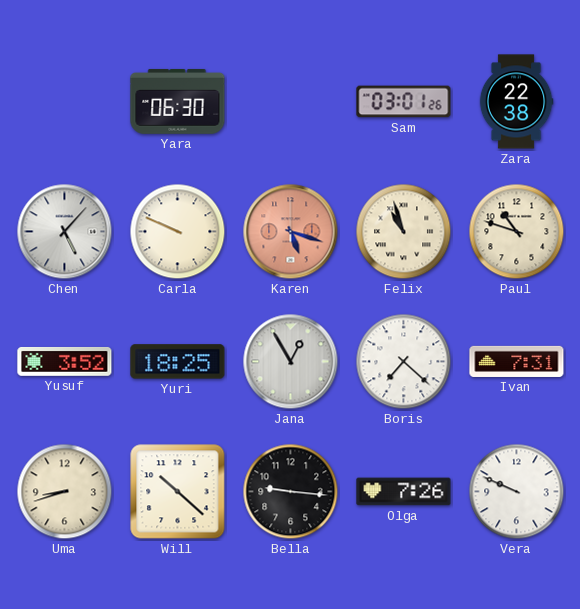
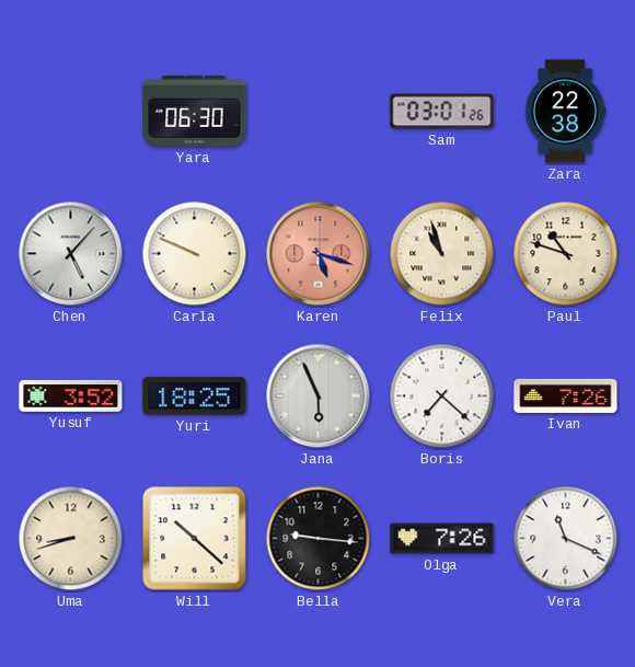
Jana: 12:55 -> 5:56 (319, 396)
Ivan: 7:31 -> 7:26 (566, 395)
Vera: 9:49 -> 11:19 (566, 539)
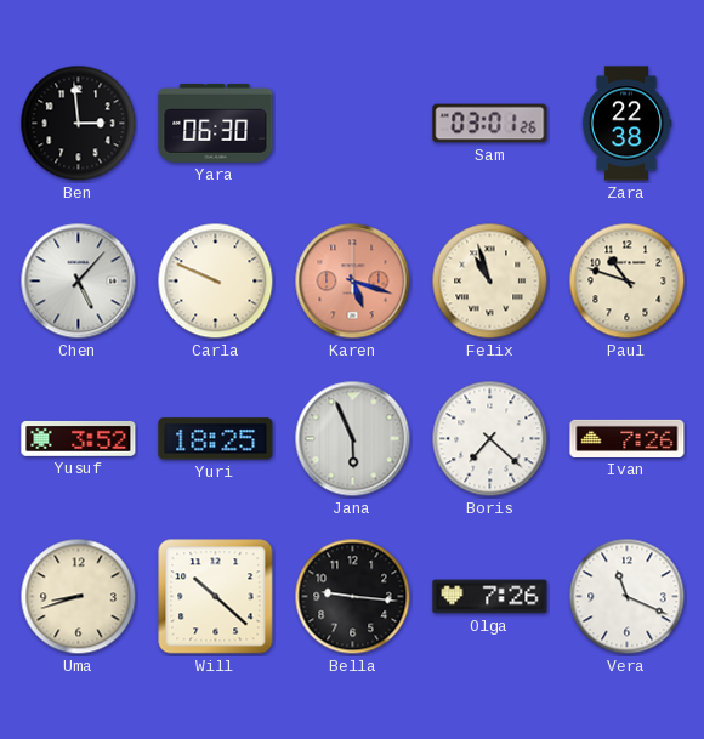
Ben: none -> 2:59 (79, 124)
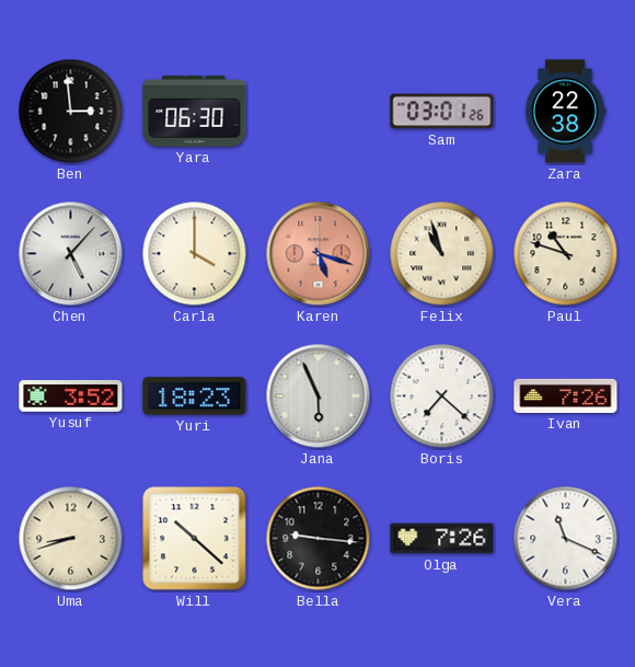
Carla: 9:49 -> 4:00 (195, 254)
Yuri: 18:25 -> 18:23 (195, 396)
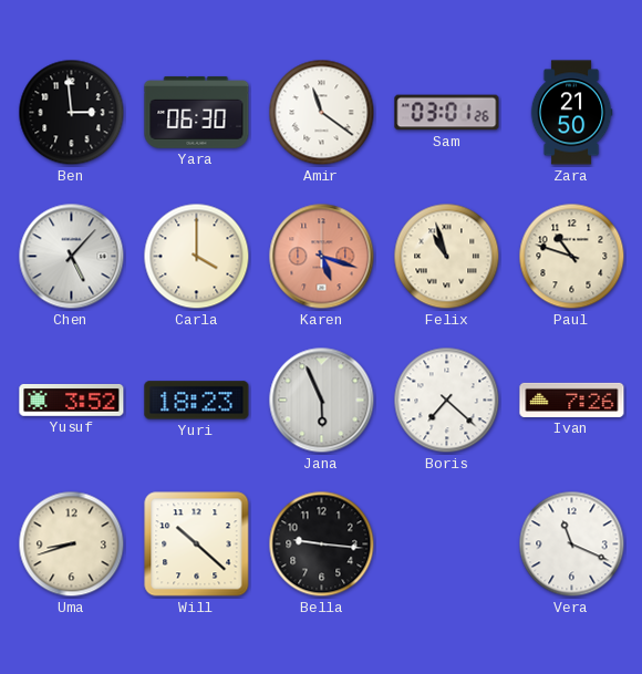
Amir: none -> 11:21 (322, 113)
Zara: 22:38 -> 21:50 (571, 113)
Olga: 7:26 -> none (442, 539)
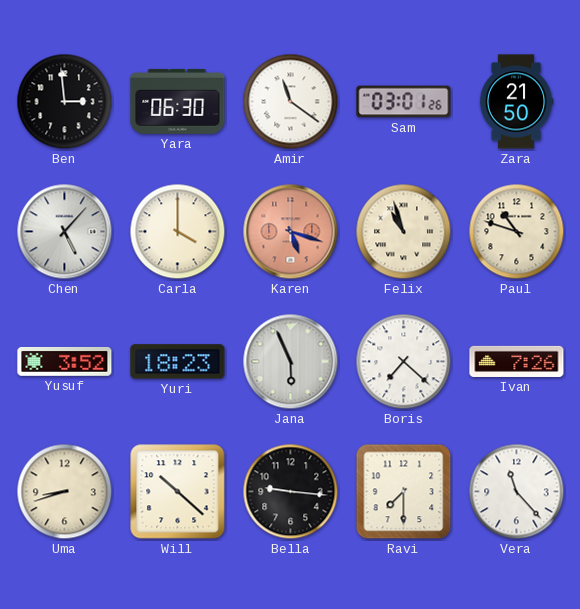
Ravi: none -> 7:30 (404, 492)
Vera: 11:19 -> 11:23 (517, 492)
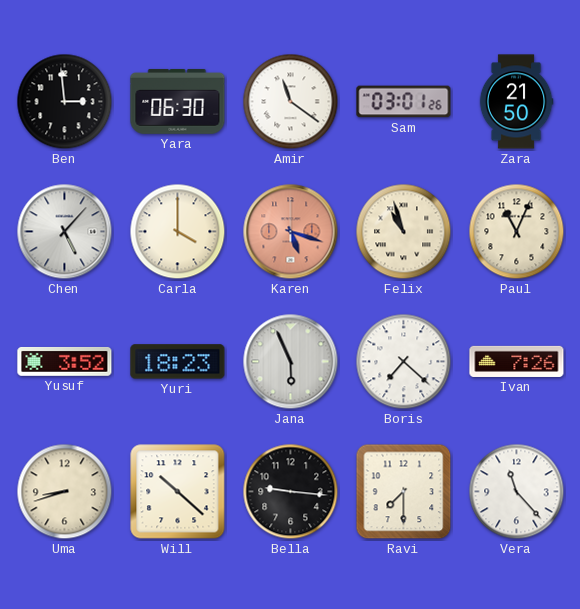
Paul: 10:48 -> 11:04 (517, 232)
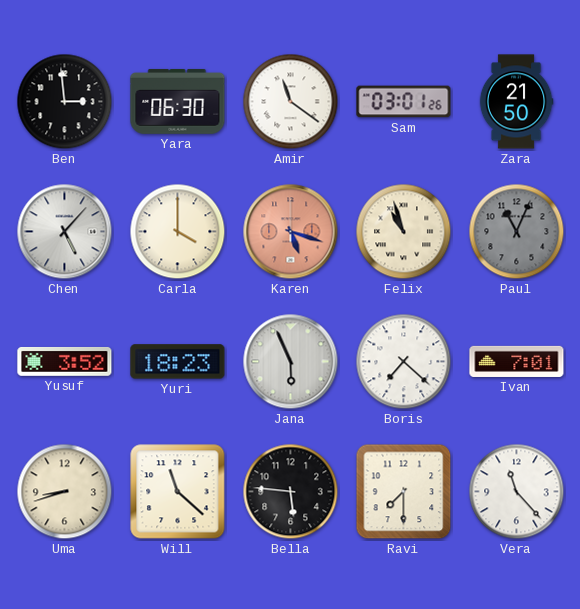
Paul dial: cream -> grey (517, 232)
Ivan: 7:26 -> 7:01 (517, 361)
Will: 10:22 -> 11:22 (178, 492)
Bella: 9:16 -> 5:46 (291, 492)
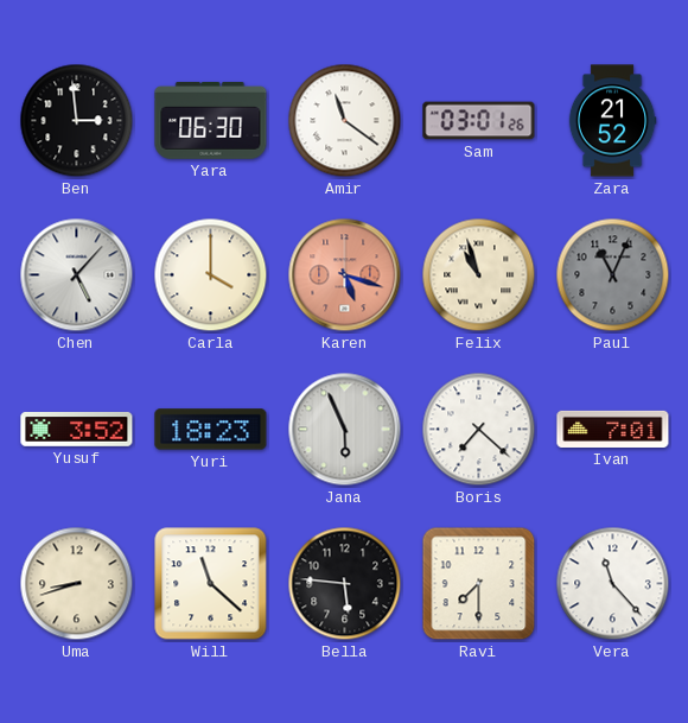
Zara: 21:50 -> 21:52 (612, 121)
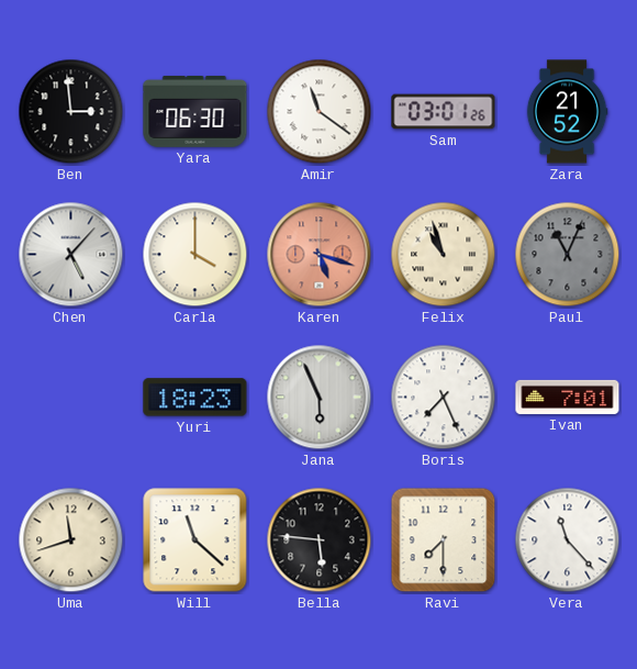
Yusuf: 3:52 -> none (77, 429)
Boris: 7:22 -> 7:26 (444, 398)
Uma: 8:42 -> 11:42 (71, 540)
